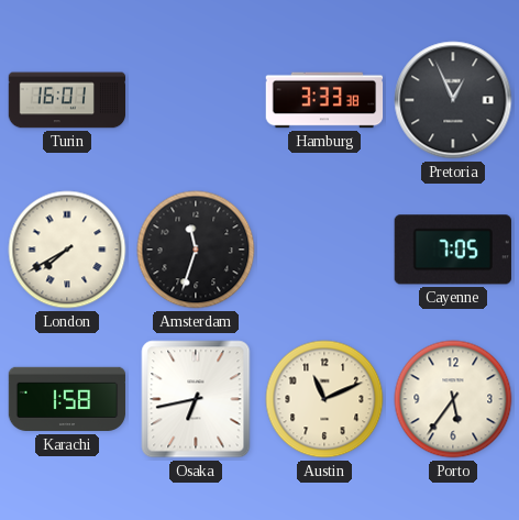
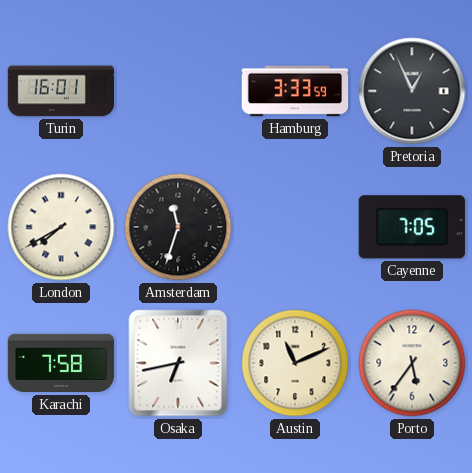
Hamburg: 3:33:38 -> 3:33:59 (295, 91)
Karachi: 1:58 -> 7:58 (61, 363)
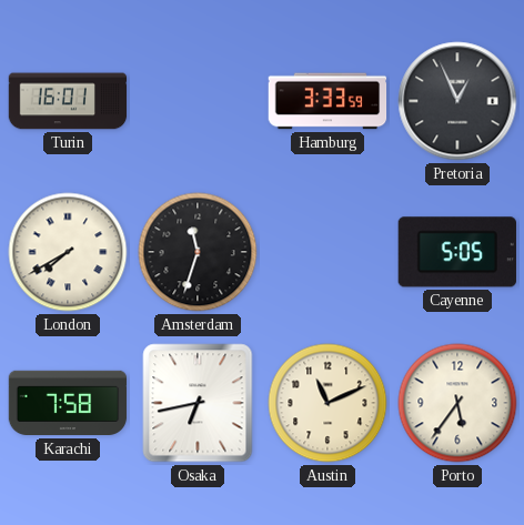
Cayenne: 7:05 -> 5:05 (457, 252)
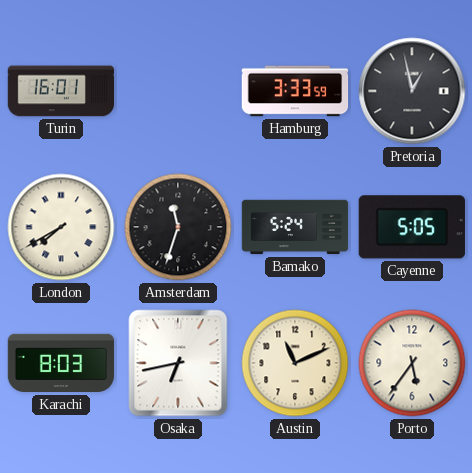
Pretoria: 12:56 -> 12:58 (412, 91)
Bamako: none -> 5:24 (295, 227)
Karachi: 7:58 -> 8:03 (61, 363)
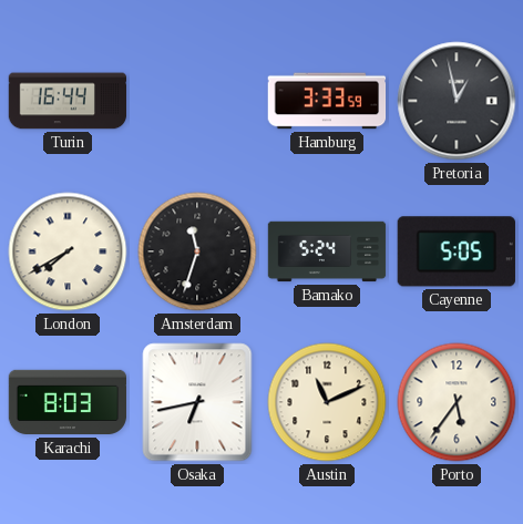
Turin: 16:01 -> 16:44 (68, 101)
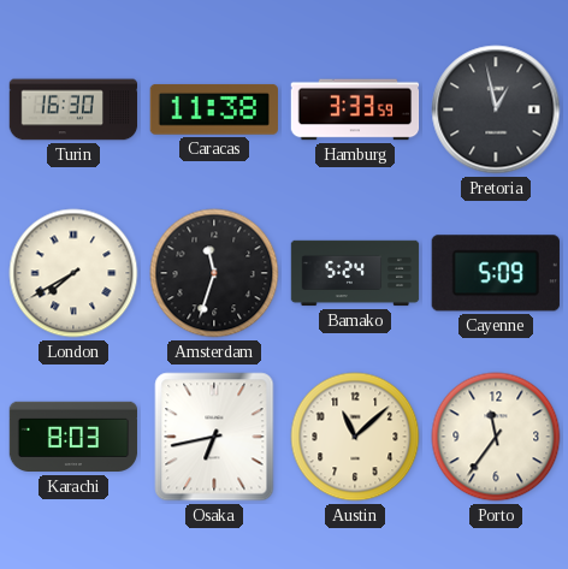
Turin: 16:44 -> 16:30 (73, 109)
Caracas: none -> 11:38 (213, 109)
Cayenne: 5:05 -> 5:09 (496, 273)
Austin: 11:11 -> 11:08 (355, 437)
Porto: 5:36 -> 11:36 (496, 437)
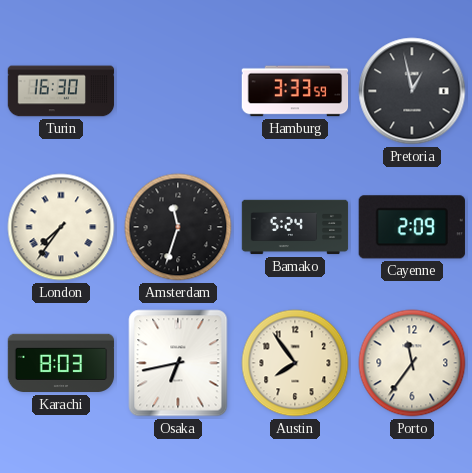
Caracas: 11:38 -> none (213, 109)
London: 7:40 -> 7:36 (61, 227)
Cayenne: 5:09 -> 2:09 (412, 227)
Austin: 11:08 -> 7:54 (295, 363)
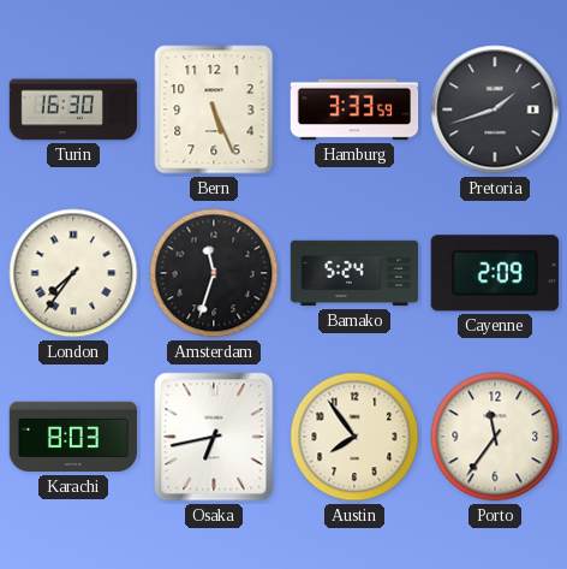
Bern: none -> 5:26 (214, 109)
Pretoria: 12:58 -> 1:42 (495, 109)
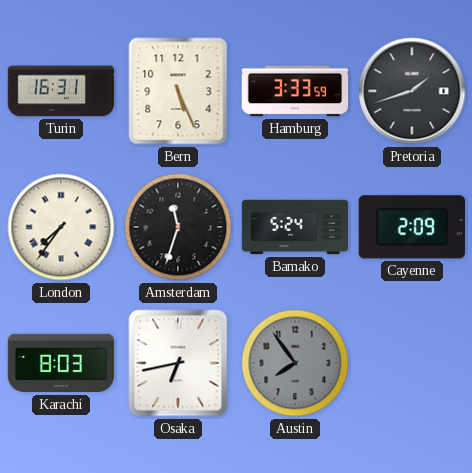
Turin: 16:30 -> 16:31 (61, 91)
Austin dial: cream -> grey (295, 363)
Porto: 11:36 -> none (495, 437)
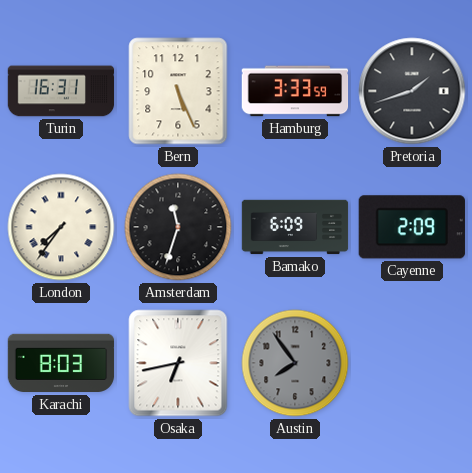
Bamako: 5:24 -> 6:09 (295, 227)
